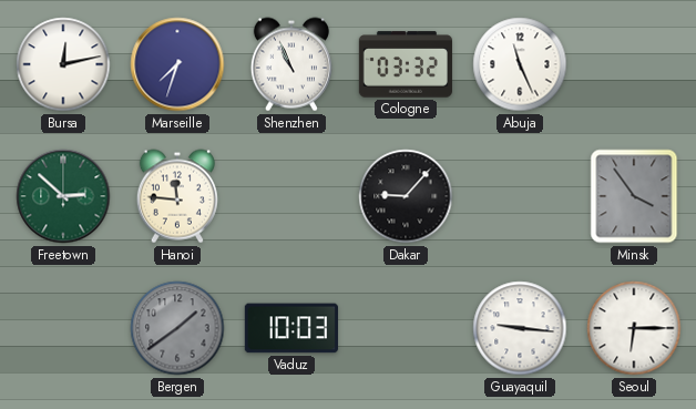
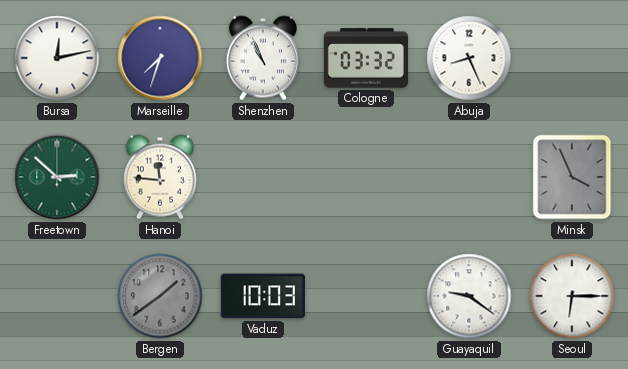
Abuja: 11:26 -> 8:26 (469, 58)
Dakar: 9:07 -> none (406, 196)
Minsk: 3:54 -> 3:56 (572, 177)
Guayaquil: 9:16 -> 9:21 (469, 296)
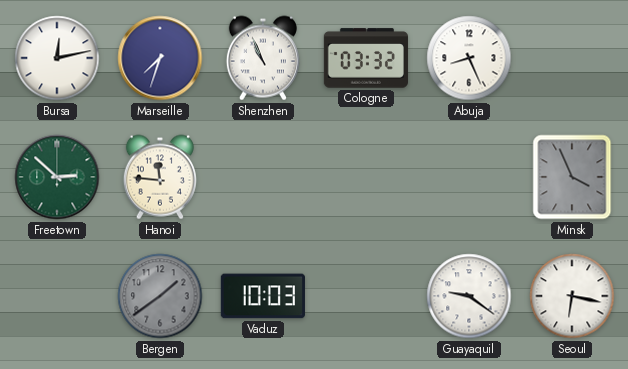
Seoul: 6:15 -> 6:17 (572, 296)
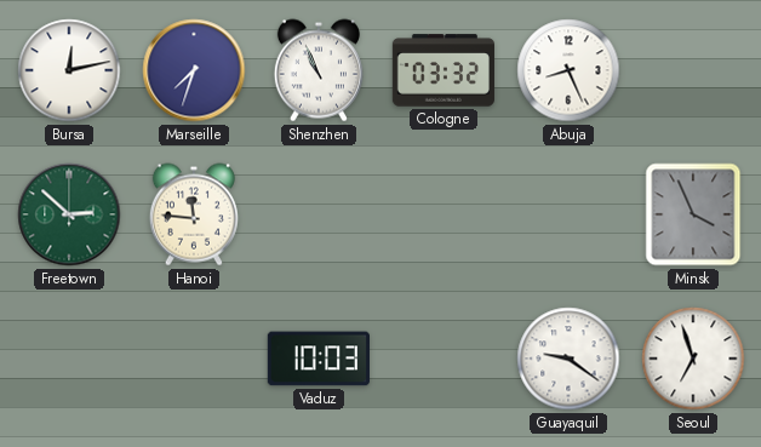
Bergen: 1:39 -> none (160, 296)
Seoul: 6:17 -> 6:57 (693, 359)
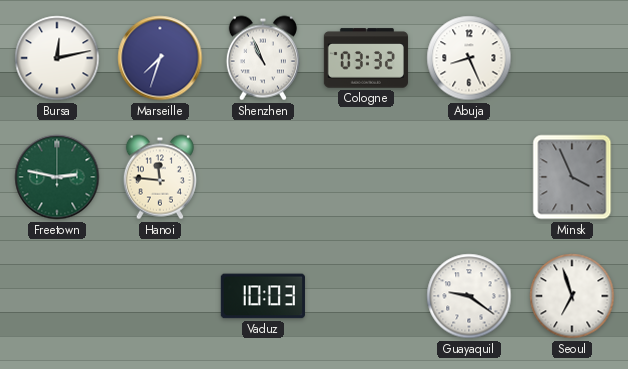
Freetown: 2:52 -> 2:47 (57, 177)
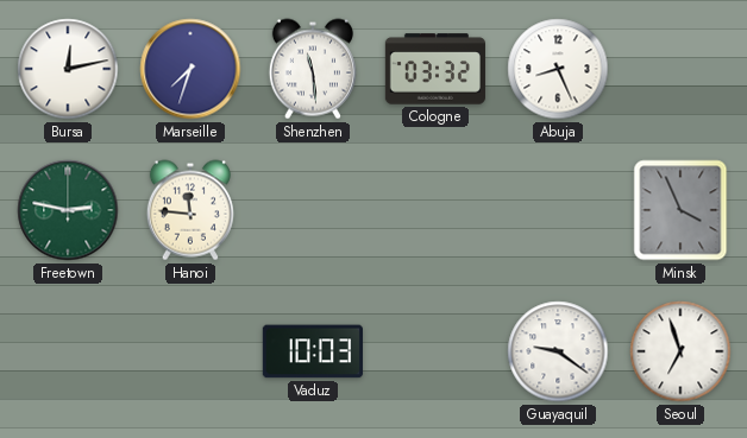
Shenzhen: 10:56 -> 11:29 (313, 69)
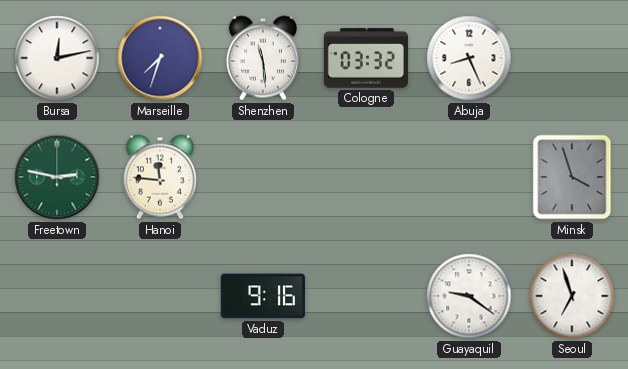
Minsk: 3:56 -> 3:57 (572, 177)
Vaduz: 10:03 -> 9:16 (263, 296)
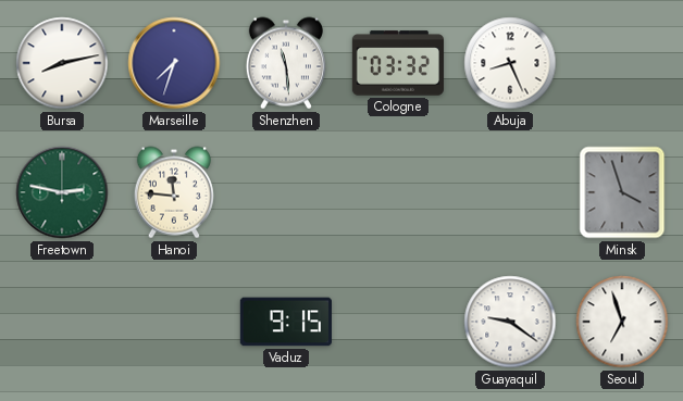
Bursa: 12:13 -> 8:13 (62, 63)
Vaduz: 9:16 -> 9:15 (286, 322)
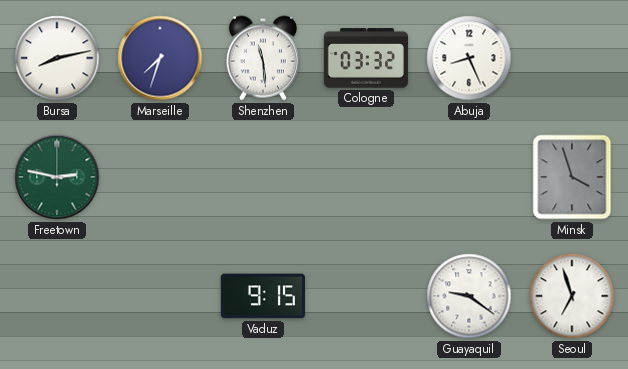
Hanoi: 11:46 -> none (174, 192)
